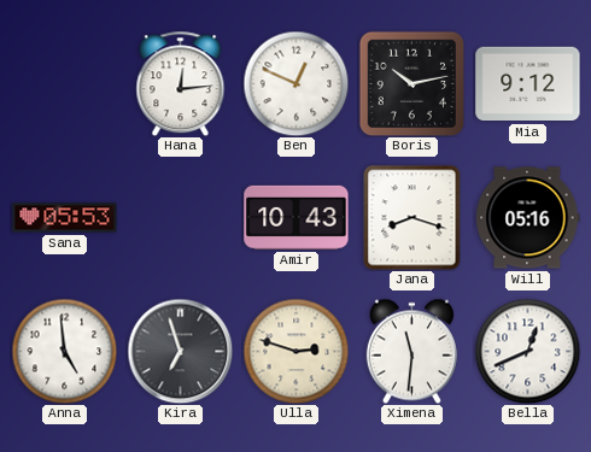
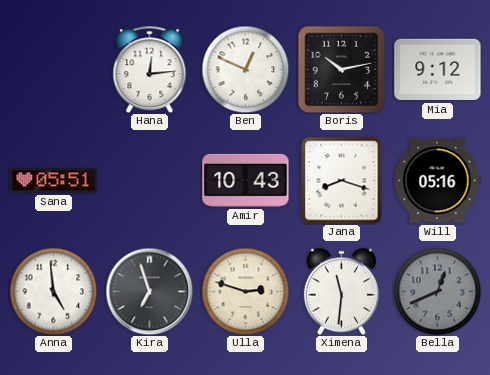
Sana: 05:53 -> 05:51 (54, 181)
Bella dial: white -> grey (437, 291)
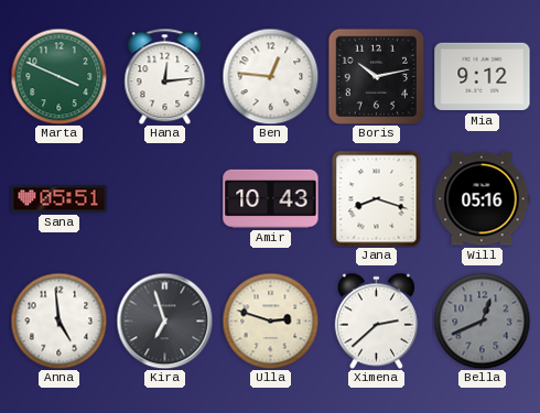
Marta: none -> 3:49 (58, 76)
Ben: 12:49 -> 12:46 (270, 76)
Ximena: 11:31 -> 2:38 (376, 320)
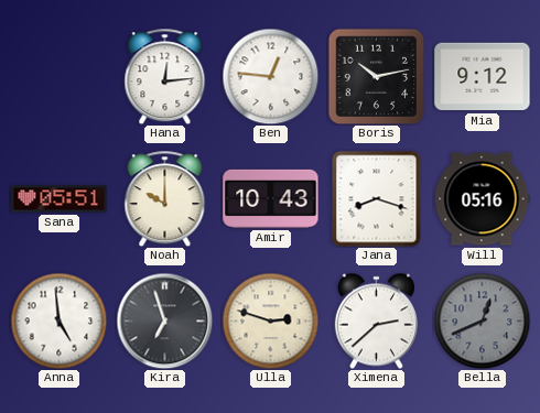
Marta: 3:49 -> none (58, 76)
Noah: none -> 10:00 (165, 198)
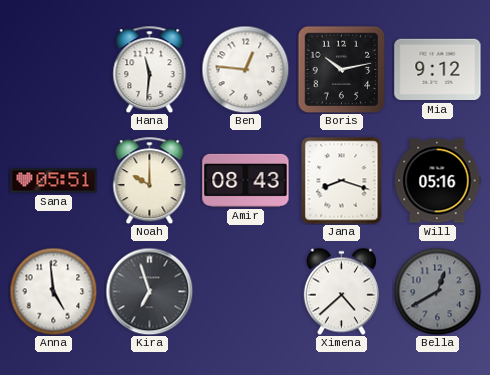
Hana: 12:14 -> 11:31 (150, 69)
Amir: 10:43 -> 08:43 (246, 180)
Ulla: 2:48 -> none (270, 320)
Ximena: 2:38 -> 4:38 (341, 291)
Bella: 12:41 -> 12:40 (437, 291)
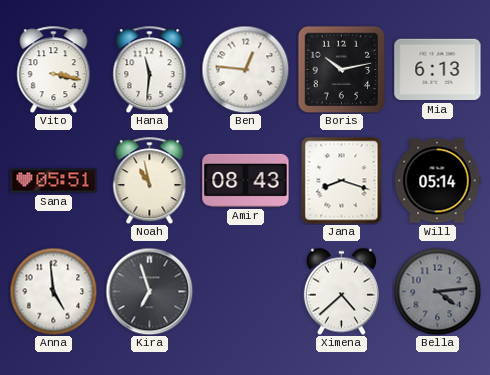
Vito: none -> 3:17 (54, 69)
Mia: 9:12 -> 6:13 (438, 70)
Noah: 10:00 -> 10:58 (150, 180)
Will: 05:16 -> 05:14 (438, 181)
Bella: 12:40 -> 4:14 (437, 291)
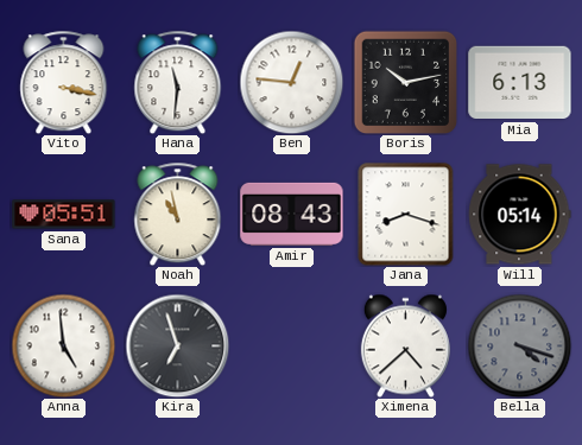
Bella: 4:14 -> 4:18 (519, 345)
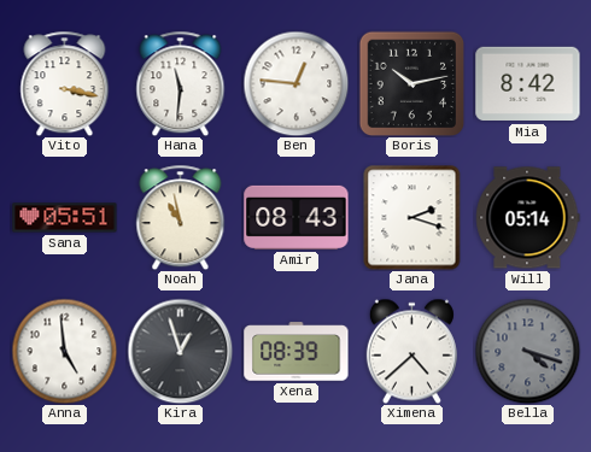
Mia: 6:13 -> 8:42 (528, 84)
Jana: 8:18 -> 2:18 (412, 217)
Kira: 6:57 -> 12:57 (180, 351)
Xena: none -> 08:39 (297, 352)
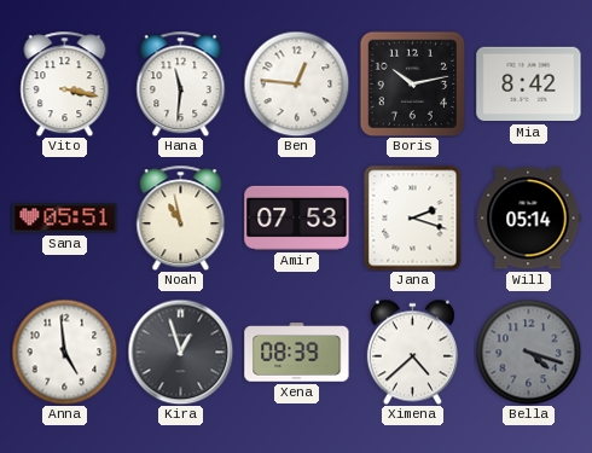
Amir: 08:43 -> 07:53 (297, 217)
